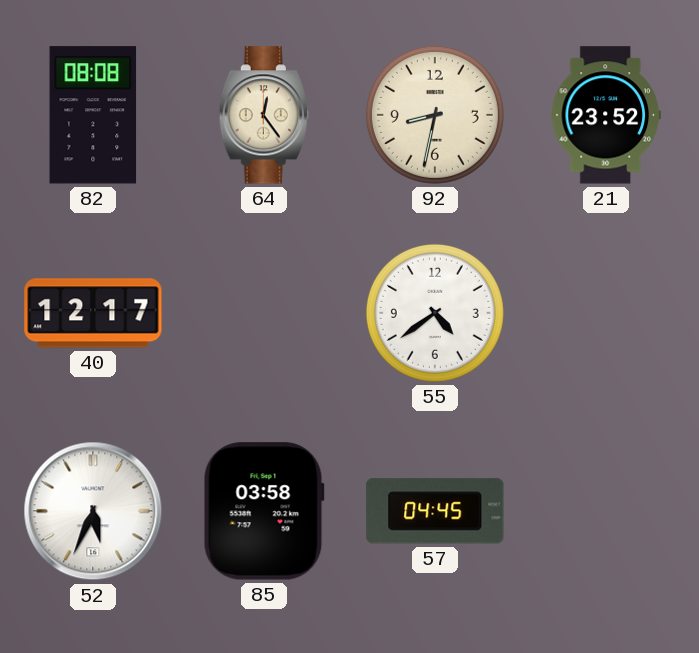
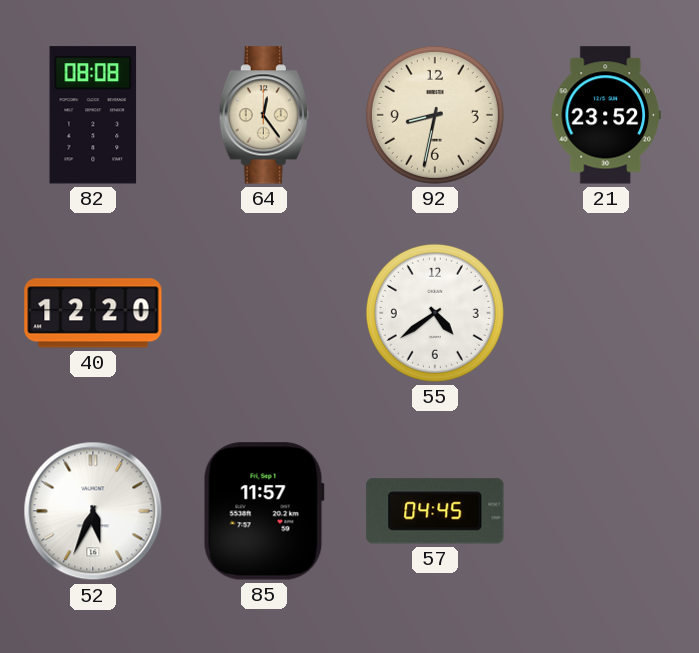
40: 12:17 -> 12:20 (93, 313)
85: 03:58 -> 11:57 (264, 511)
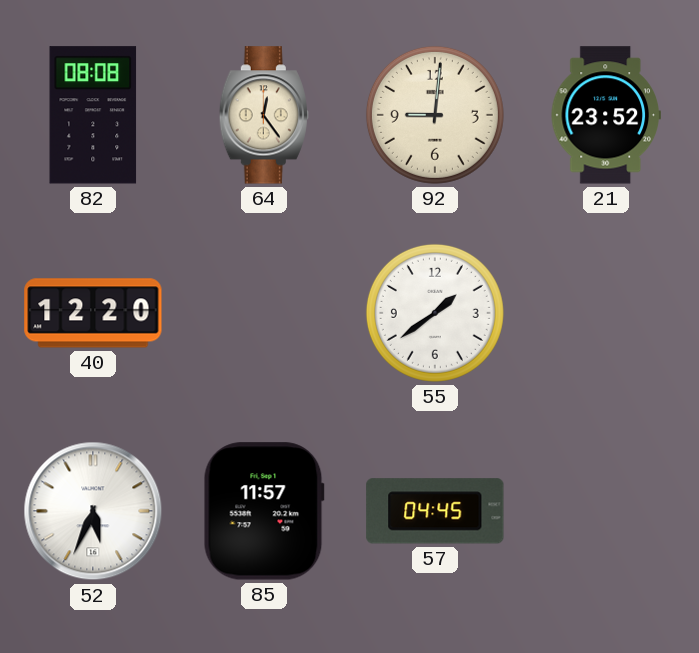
92: 8:32 -> 9:01 (435, 115)
55: 4:39 -> 1:39 (435, 313)
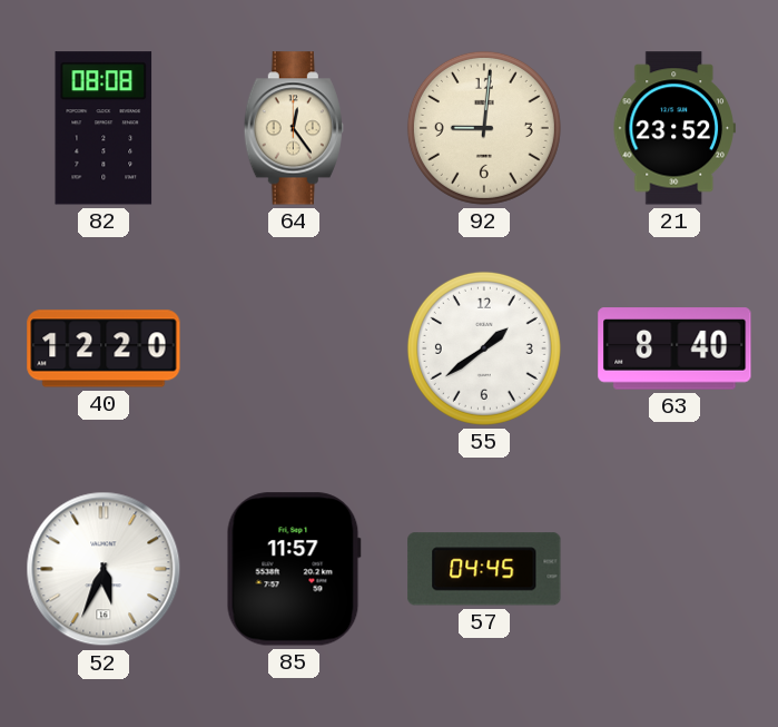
63: none -> 8:40 (674, 348)
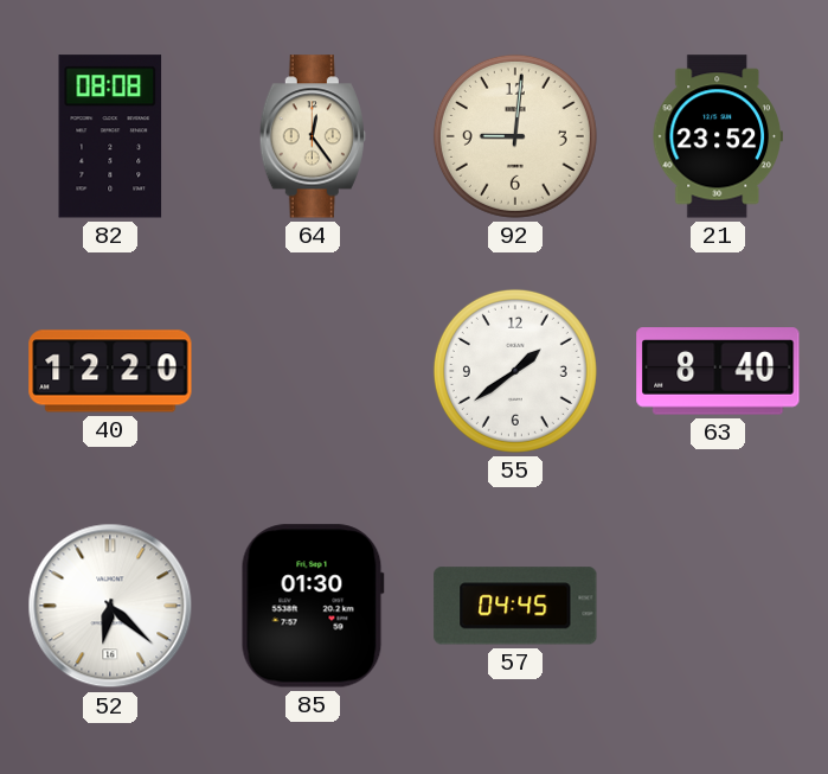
52: 5:34 -> 6:22 (110, 606)
85: 11:57 -> 01:30 (313, 606)
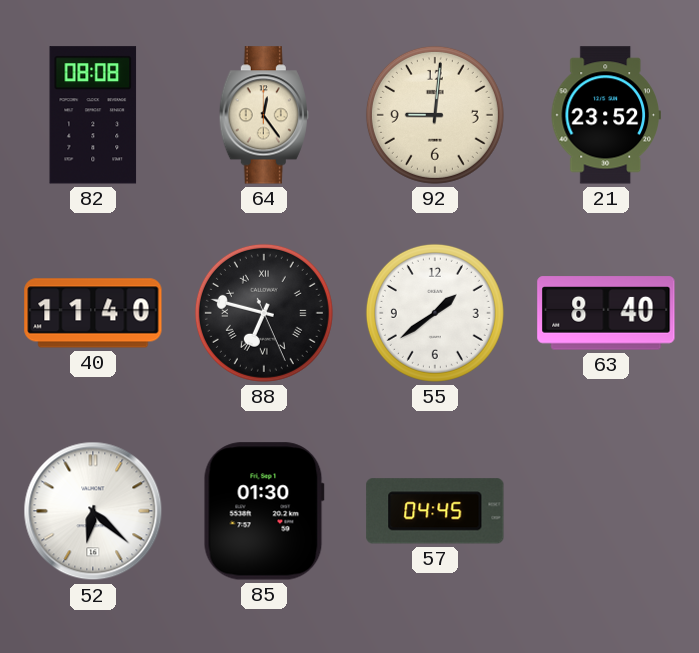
40: 12:20 -> 11:40 (93, 313)
88: none -> 6:47 (264, 313)
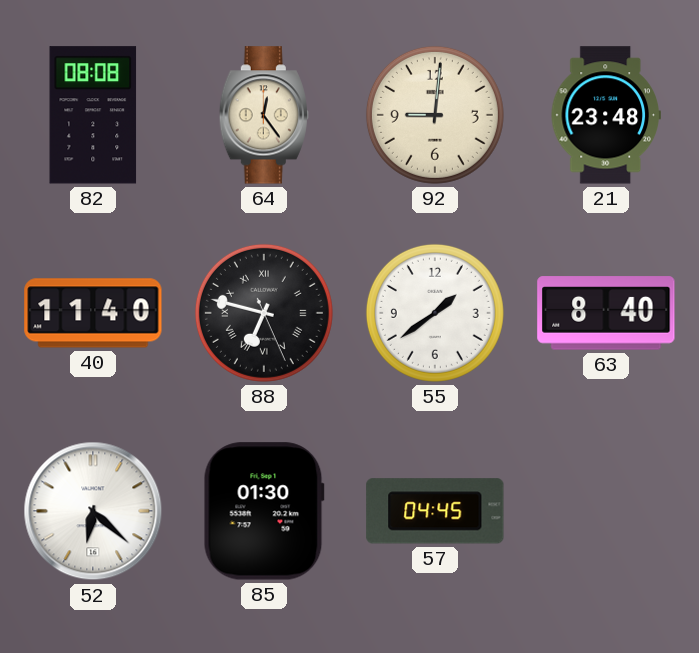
21: 23:52 -> 23:48 (606, 115)
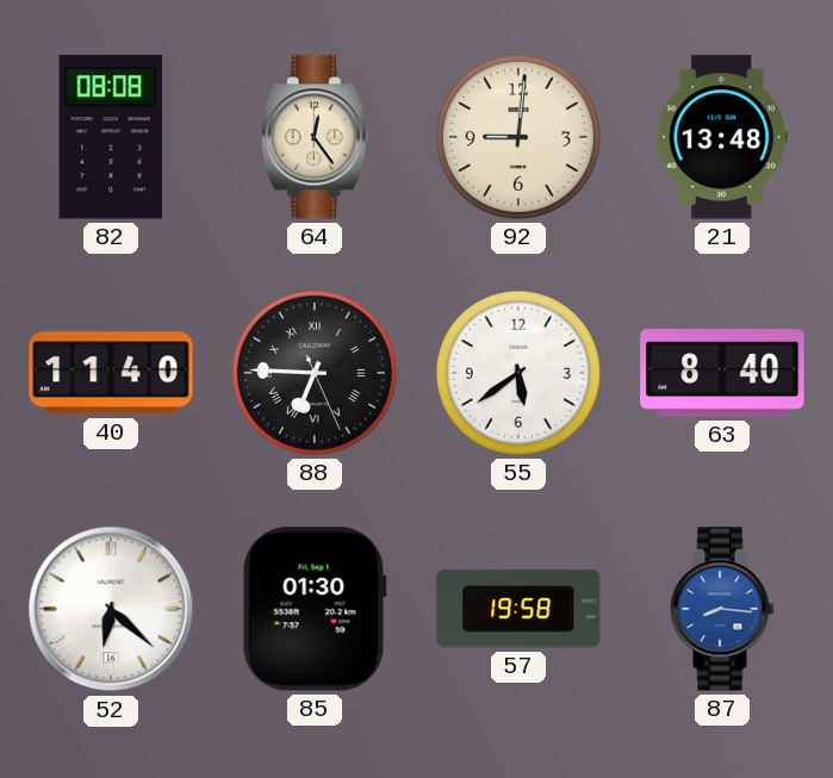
21: 23:48 -> 13:48 (722, 137)
88: 6:47 -> 6:45 (315, 373)
55: 1:39 -> 5:39 (518, 373)
57: 04:45 -> 19:58 (518, 609)
87: none -> 8:16 (722, 609)
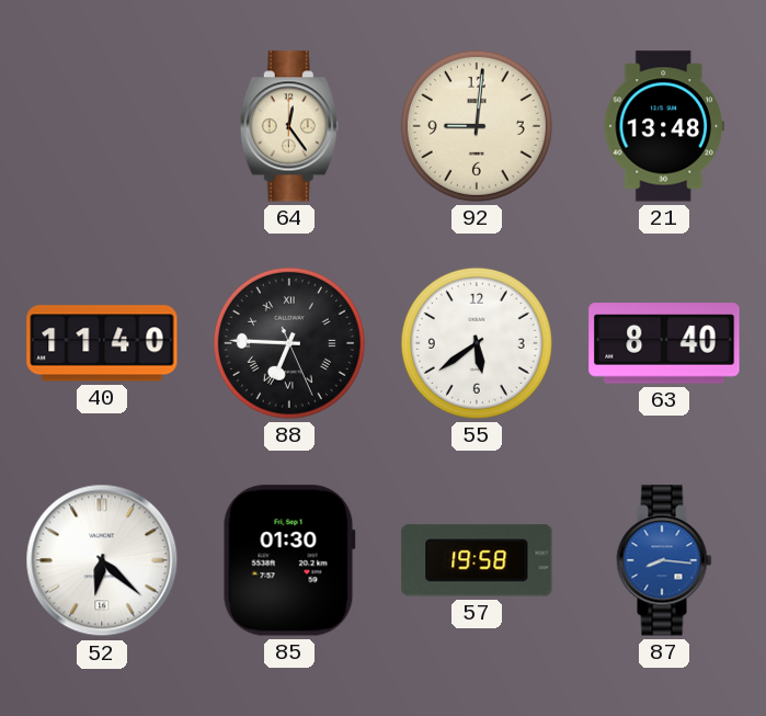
82: 08:08 -> none (111, 137)
